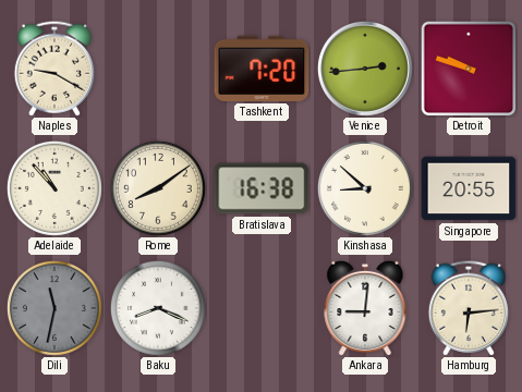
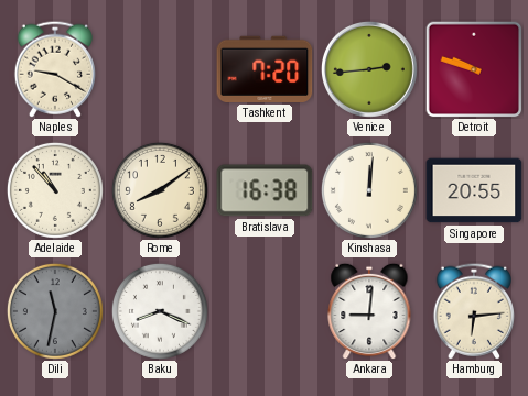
Kinshasa: 8:52 -> 12:01 (369, 190)
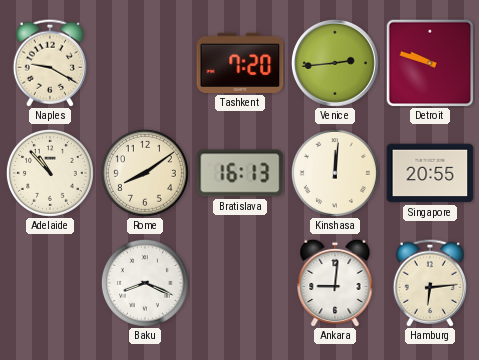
Bratislava: 16:38 -> 16:13 (240, 173)
Dili: 11:32 -> none (55, 311)
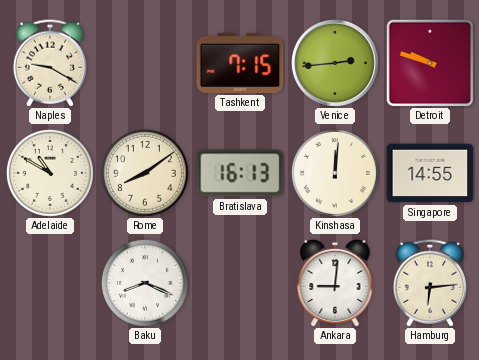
Tashkent: 7:20 -> 7:15 (240, 63)
Adelaide: 10:53 -> 10:50 (50, 173)
Singapore: 20:55 -> 14:55 (430, 173)
